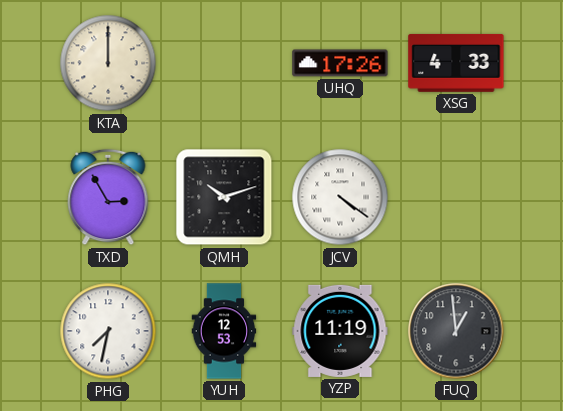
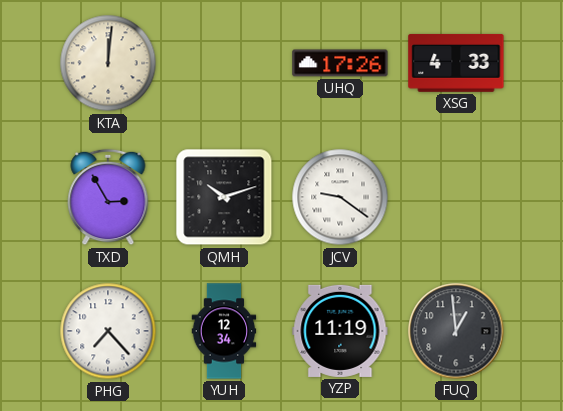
KTA: 12:00 -> 12:01 (108, 63)
JCV: 4:21 -> 9:21 (340, 197)
PHG: 7:32 -> 7:23 (108, 331)
YUH: 12:53 -> 12:34 (224, 331)
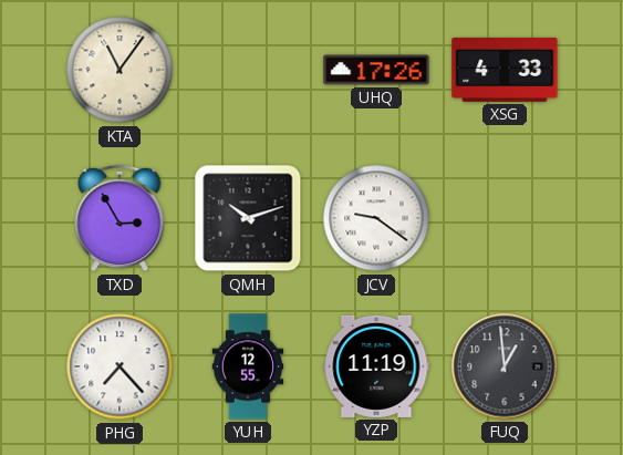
KTA: 12:01 -> 11:06 (120, 70)
YUH: 12:34 -> 12:55 (248, 366)
